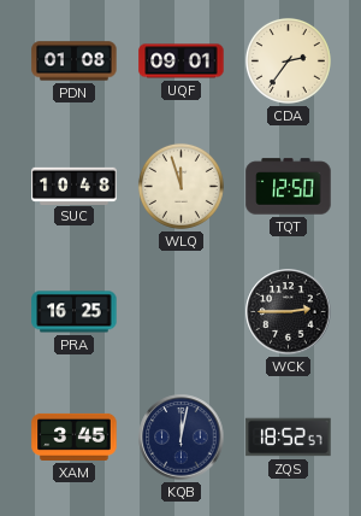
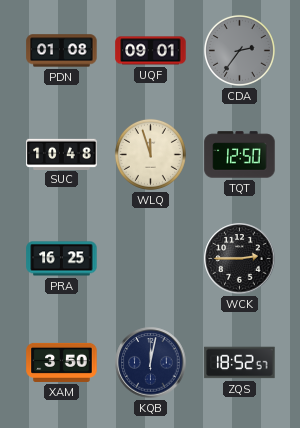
CDA dial: cream -> grey (239, 50)
XAM: 3:45 -> 3:50 (62, 362)
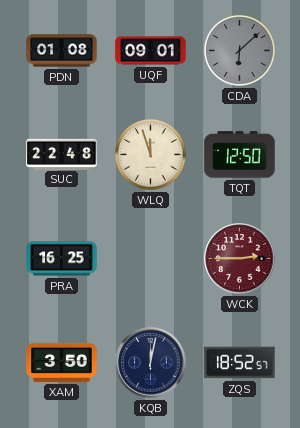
CDA: 2:36 -> 6:08 (239, 50)
SUC: 10:48 -> 22:48 (62, 154)
WCK dial: black -> burgundy (240, 259)
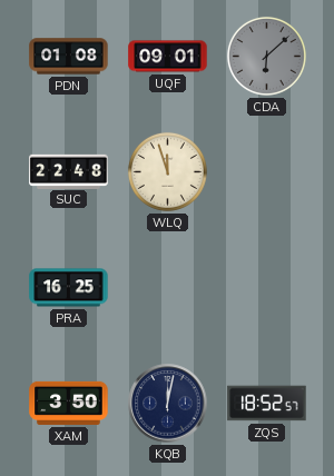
TQT: 12:50 -> none (240, 155)
WCK: 2:45 -> none (240, 259)
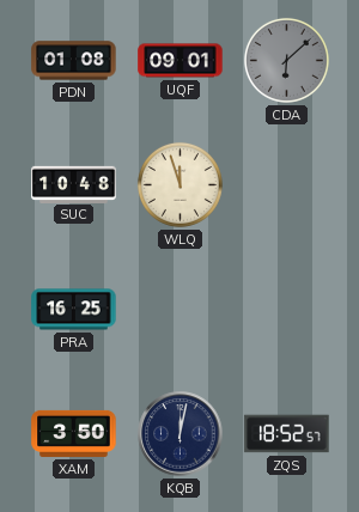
SUC: 22:48 -> 10:48 (74, 184)
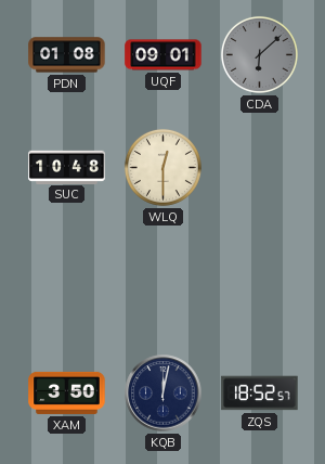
WLQ: 11:57 -> 12:30 (162, 167)
PRA: 16:25 -> none (74, 310)
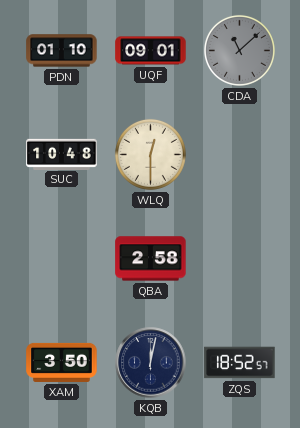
PDN: 01:08 -> 01:10 (62, 51)
CDA: 6:08 -> 11:08 (239, 50)
QBA: none -> 2:58 (151, 259)
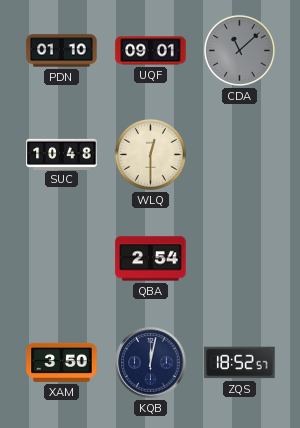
QBA: 2:58 -> 2:54 (151, 259)
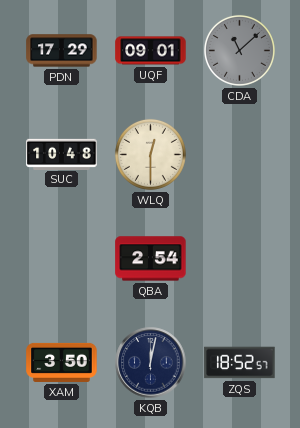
PDN: 01:10 -> 17:29 (62, 51)
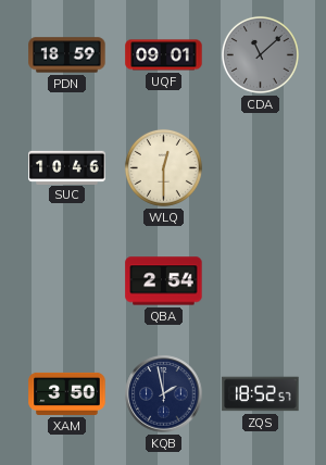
PDN: 17:29 -> 18:59 (67, 55)
SUC: 10:48 -> 10:46 (67, 167)
KQB: 12:02 -> 1:58 (164, 394)
